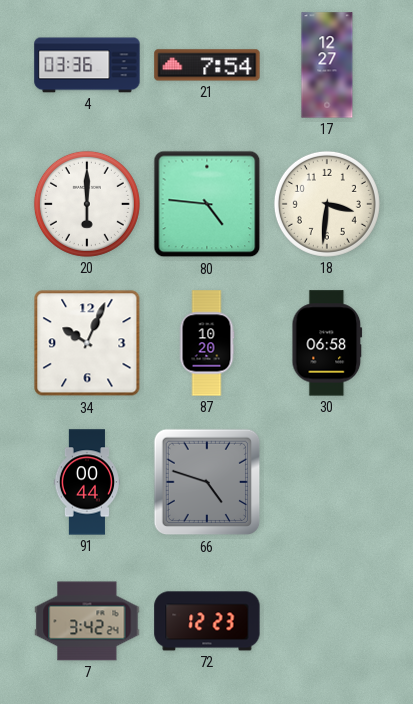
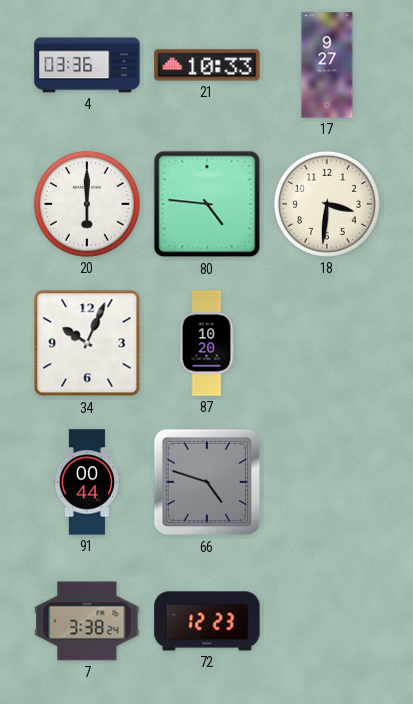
21: 7:54 -> 10:33 (207, 65)
17: 12:27 -> 9:27 (327, 65)
30: 06:58 -> none (327, 343)
7: 3:42 -> 3:38 (87, 621)
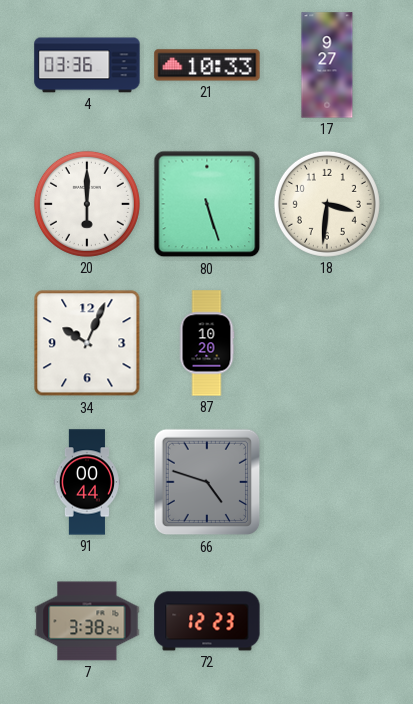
80: 4:46 -> 5:27 (207, 204)
